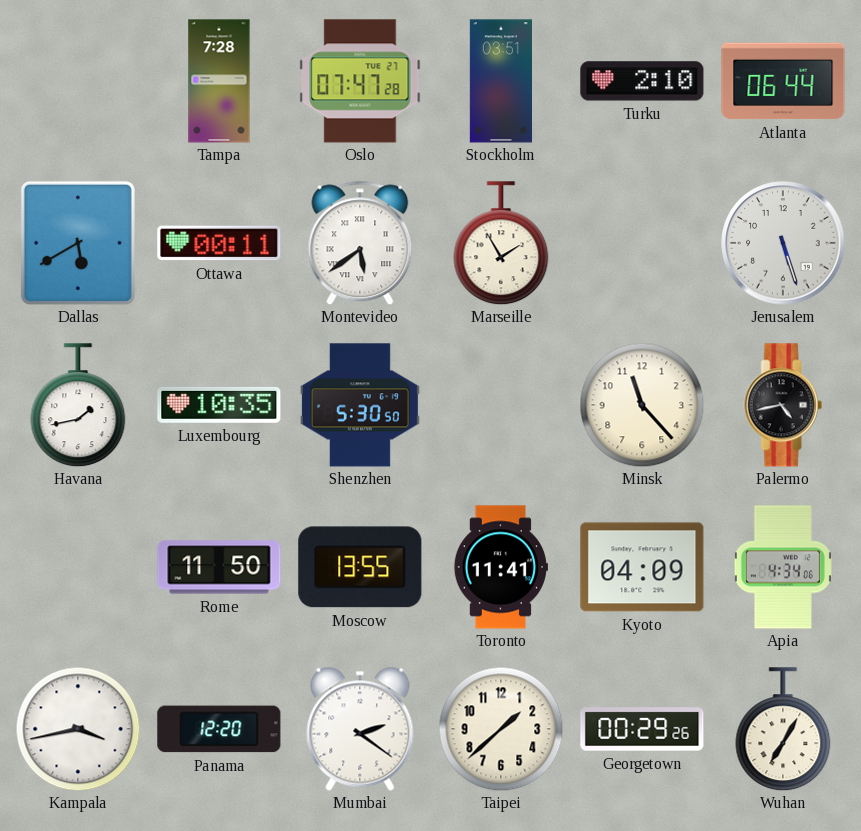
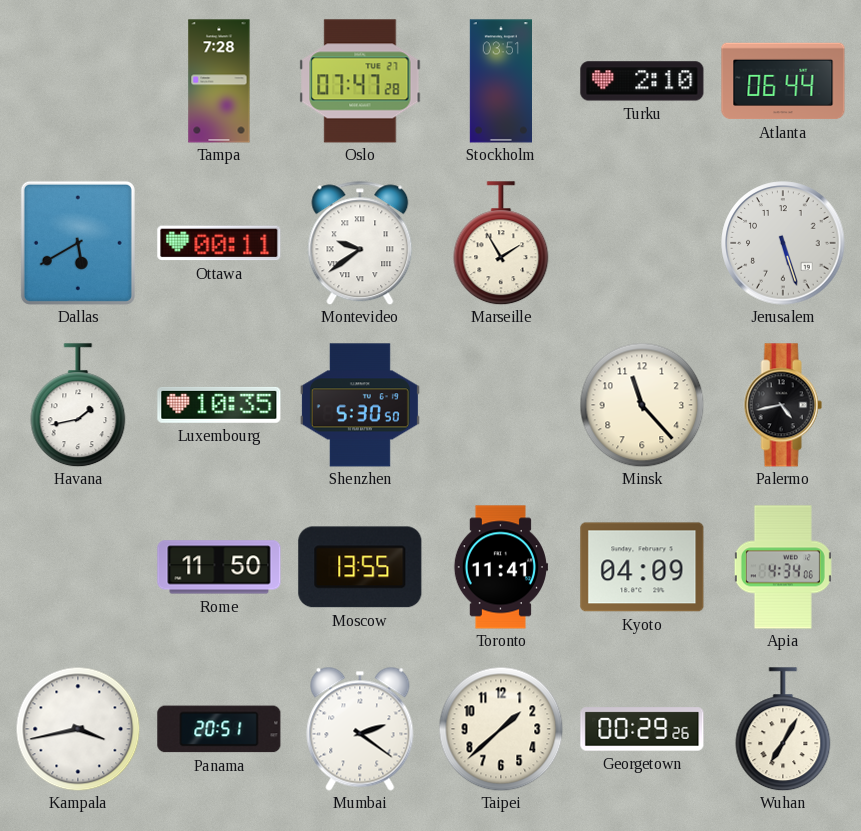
Montevideo: 5:39 -> 9:39 (360, 243)
Panama: 12:20 -> 20:51 (219, 729)
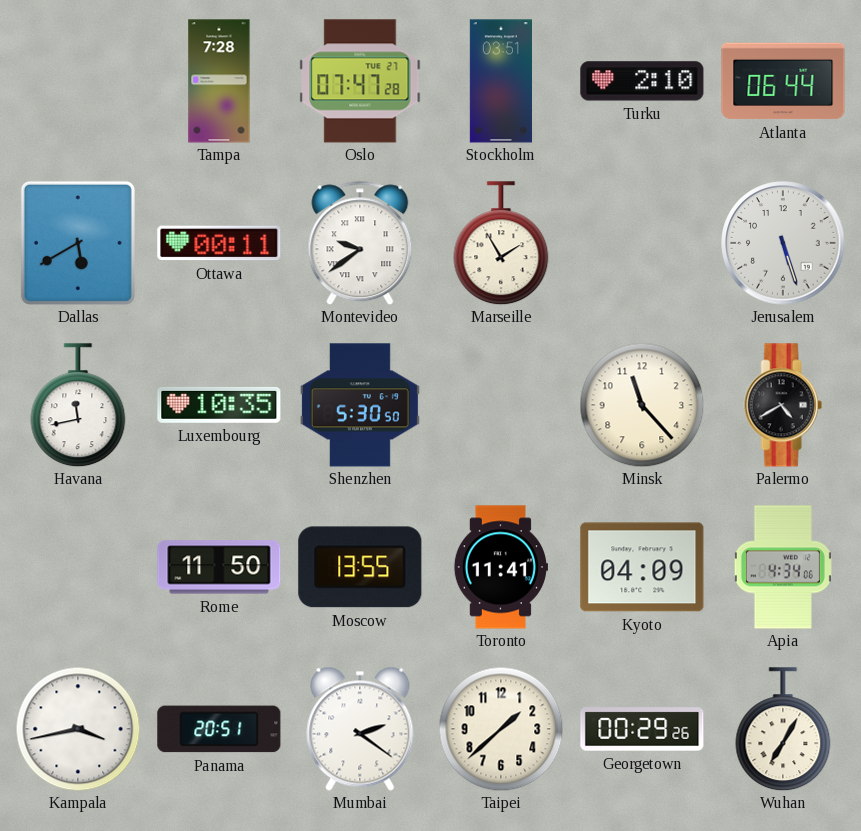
Havana: 1:43 -> 11:43 (78, 405)
Palermo: 4:43 -> 4:40 (783, 405)
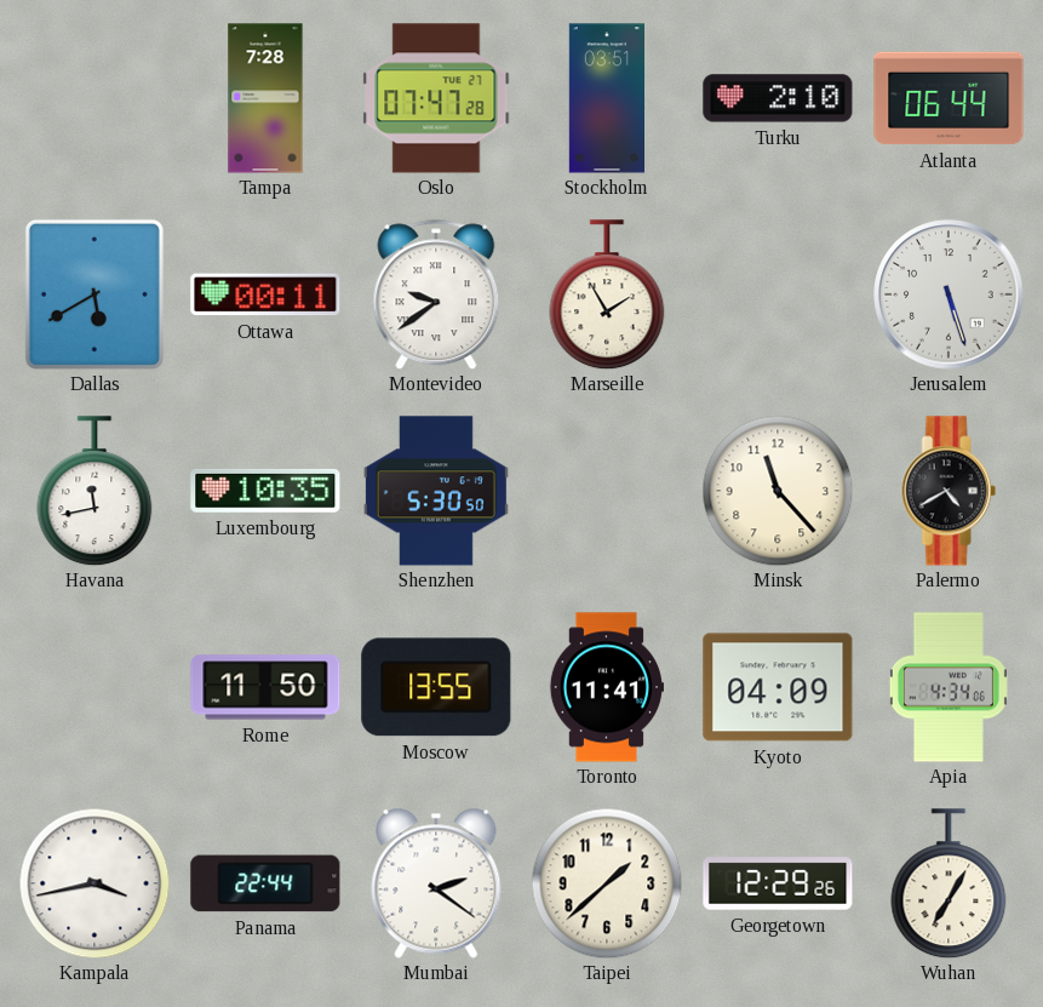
Panama: 20:51 -> 22:44 (265, 883)
Georgetown: 00:29 -> 12:29 (778, 883)
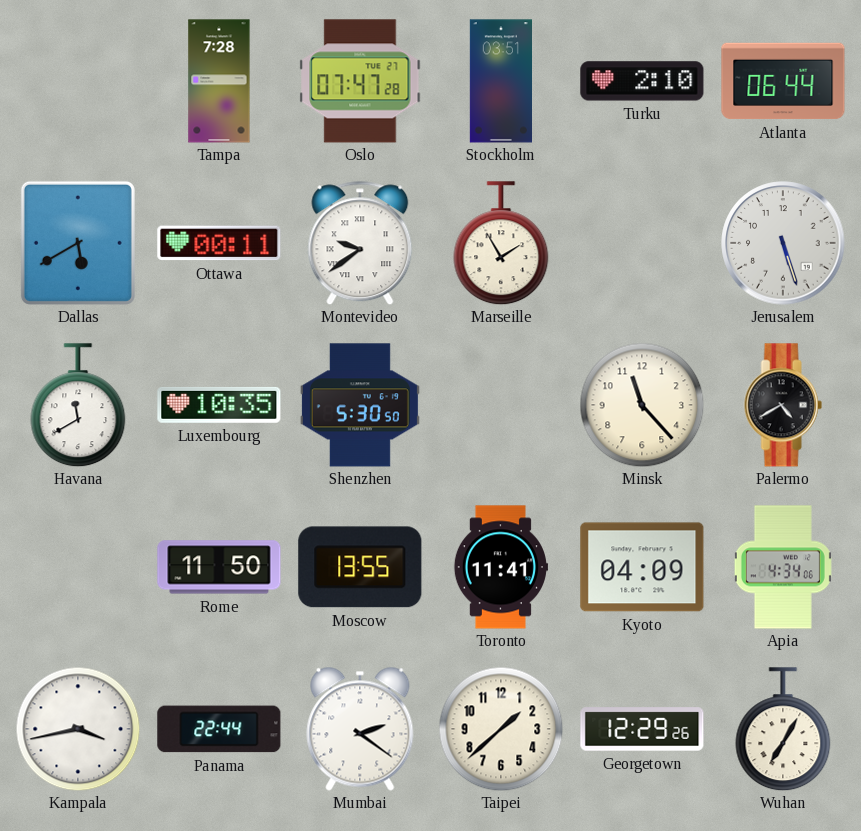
Havana: 11:43 -> 11:40 (78, 405)
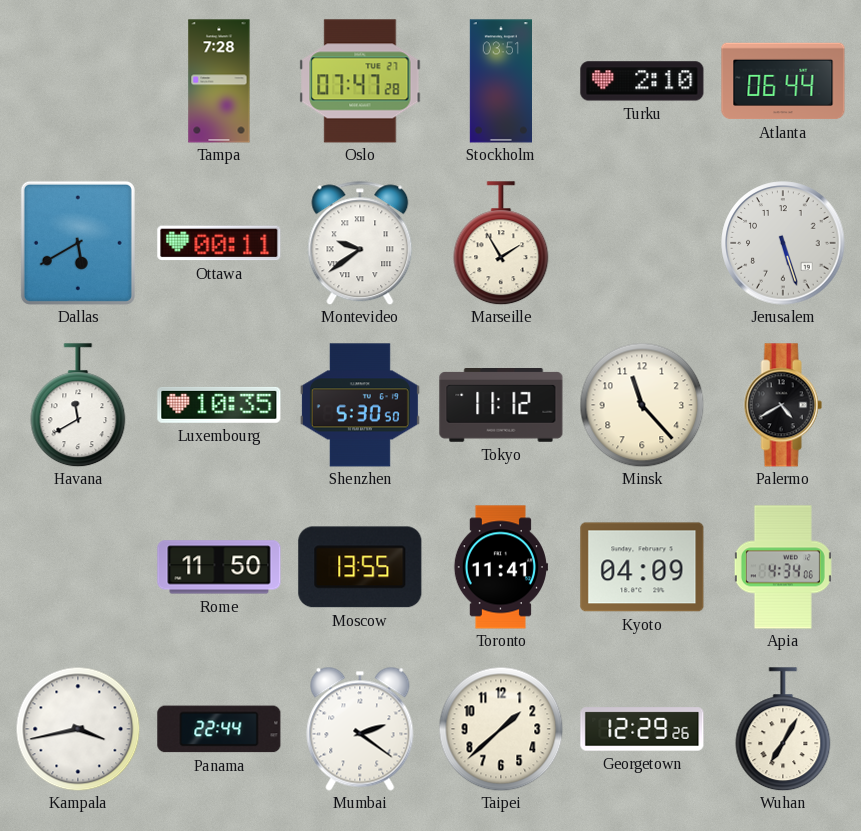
Tokyo: none -> 11:12 (501, 405)
